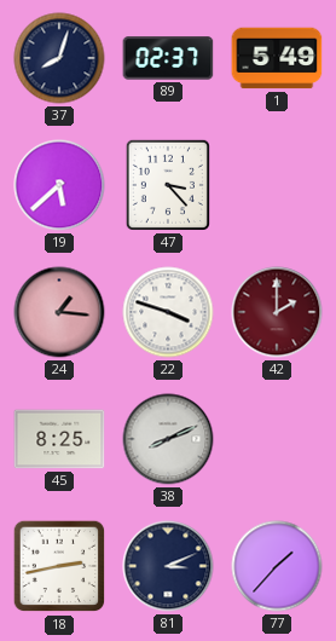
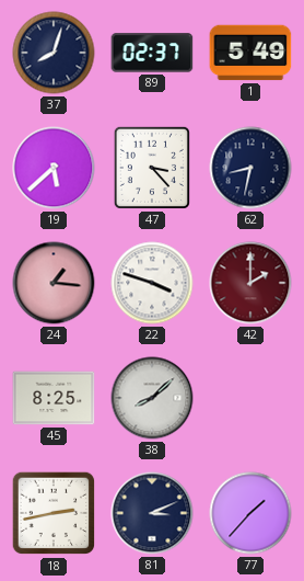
62: none -> 8:32 (250, 168)
38: 8:11 -> 8:08 (152, 398)
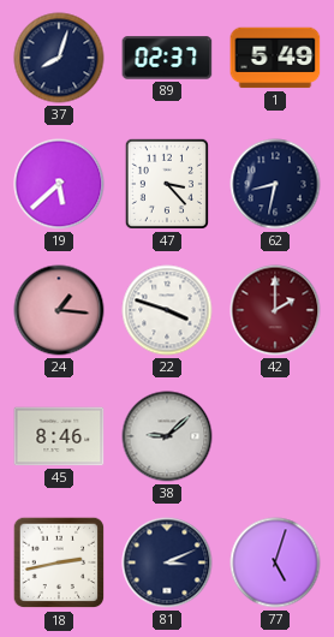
45: 8:25 -> 8:46 (59, 436)
38: 8:08 -> 9:08 (167, 436)
77: 1:37 -> 5:03 (275, 562)
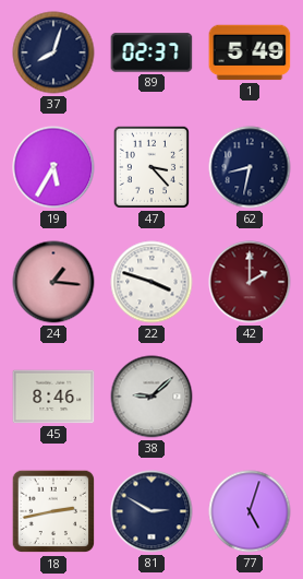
19: 5:38 -> 5:35 (53, 167)
81: 3:11 -> 2:50 (152, 511)
